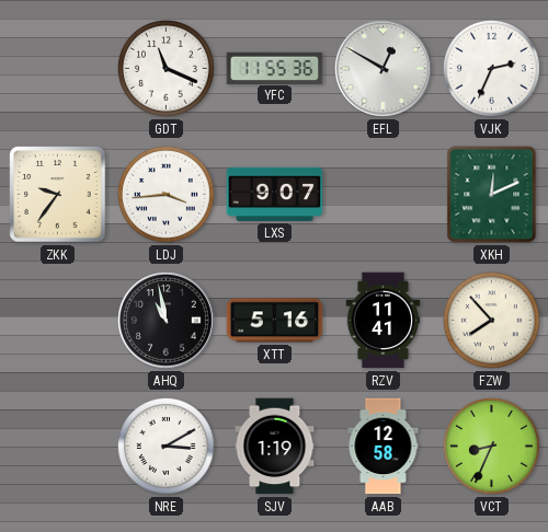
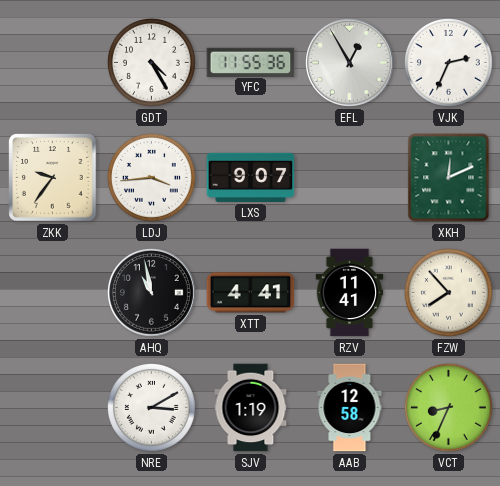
GDT: 11:19 -> 4:25 (151, 62)
EFL: 12:50 -> 12:55 (350, 63)
XTT: 5:16 -> 4:41 (251, 293)
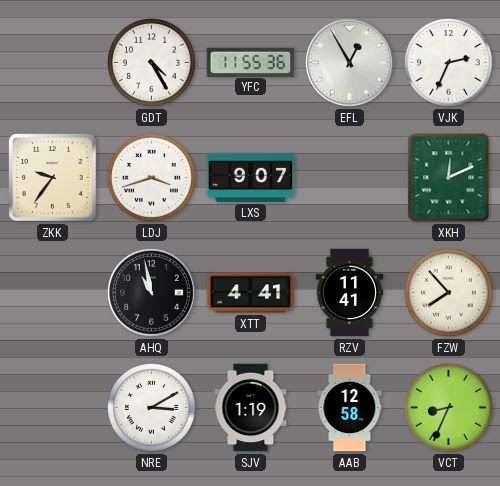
LDJ: 3:44 -> 3:42 (151, 177)
